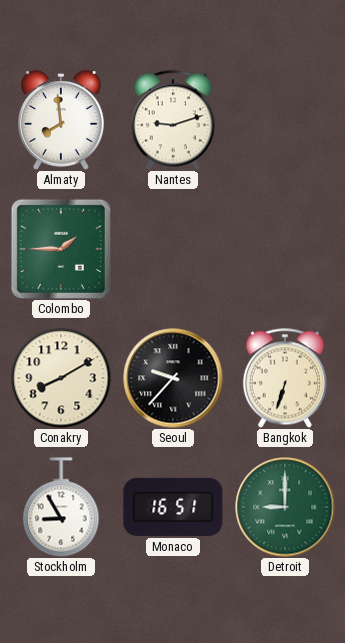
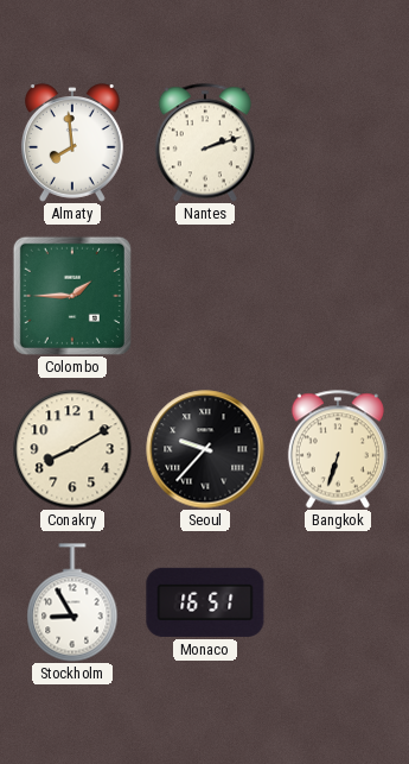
Nantes: 9:12 -> 2:12 (205, 143)
Detroit: 9:00 -> none (285, 507)
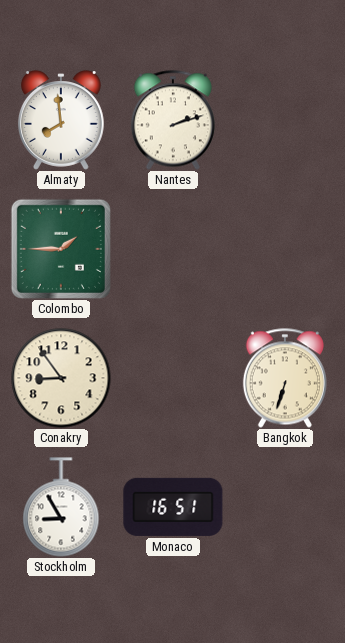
Conakry: 8:10 -> 8:54 (61, 378)
Seoul: 9:37 -> none (205, 449)
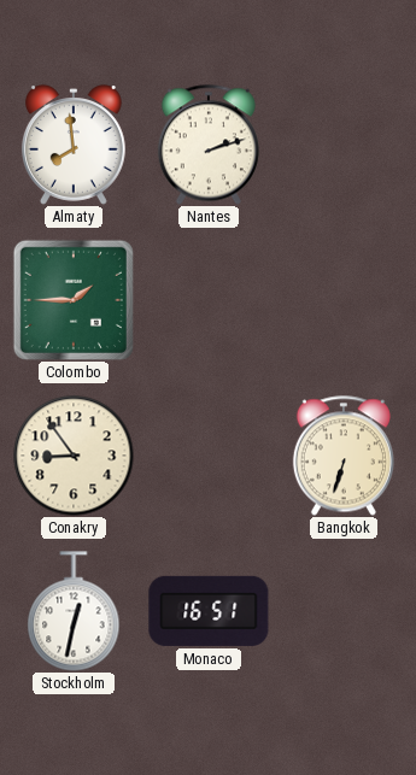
Stockholm: 8:55 -> 12:32 (74, 611)
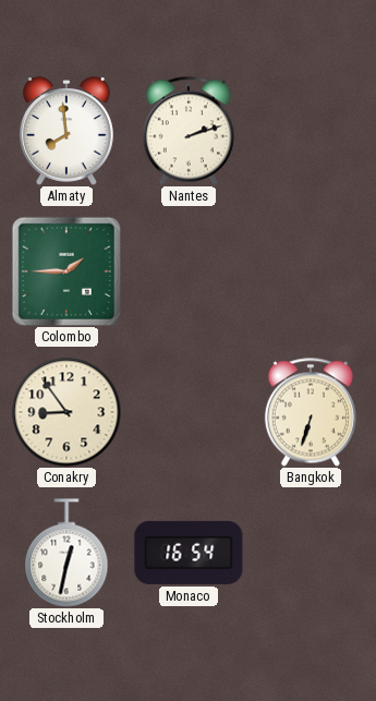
Monaco: 16:51 -> 16:54 (189, 553)
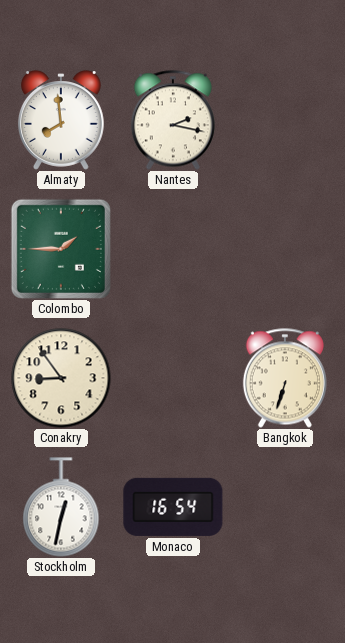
Nantes: 2:12 -> 2:17 (173, 120)
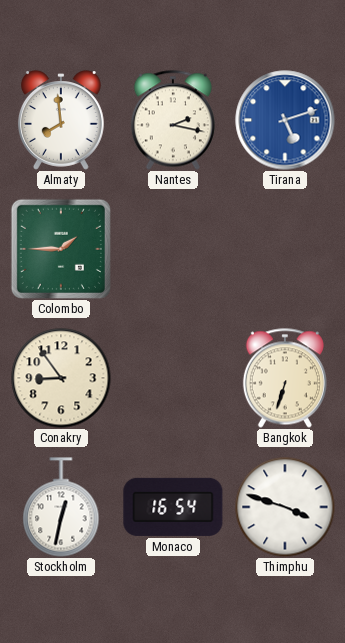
Tirana: none -> 5:12 (285, 120)
Thimphu: none -> 3:48 (285, 507)
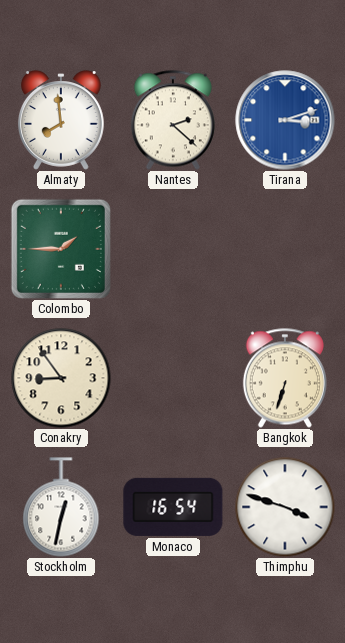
Nantes: 2:17 -> 2:22 (173, 120)
Tirana: 5:12 -> 3:12 (285, 120)
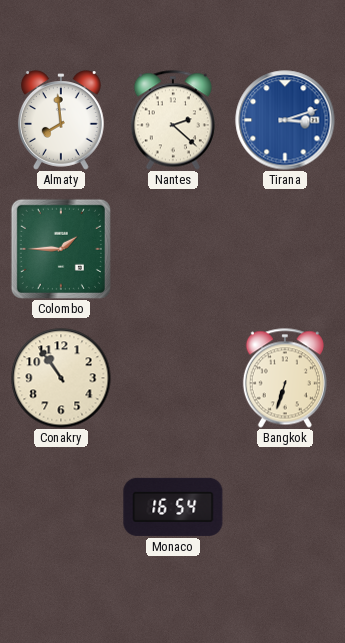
Conakry: 8:54 -> 10:54 (61, 378)
Stockholm: 12:32 -> none (61, 507)
Thimphu: 3:48 -> none (285, 507)
